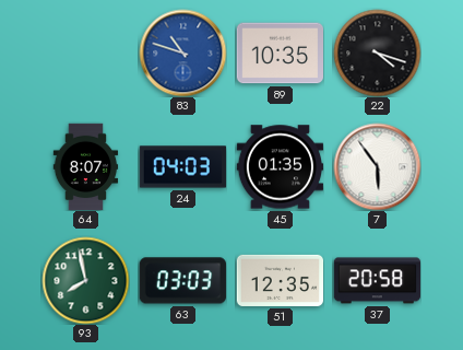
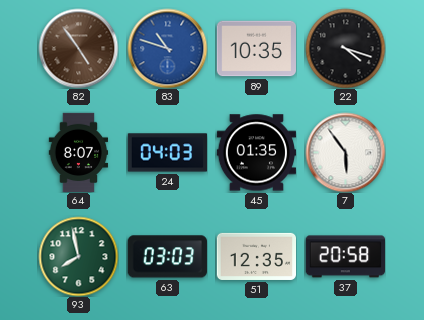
82: none -> 4:54 (78, 48)
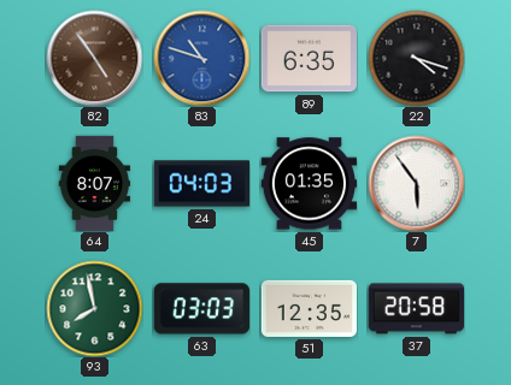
89: 10:35 -> 6:35 (309, 59)
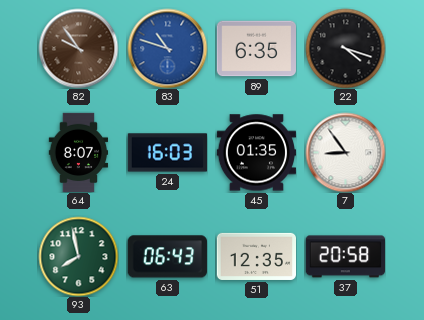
82: 4:54 -> 9:54 (78, 48)
24: 04:03 -> 16:03 (167, 153)
7: 5:54 -> 8:54 (345, 152)
63: 03:03 -> 06:43 (167, 257)
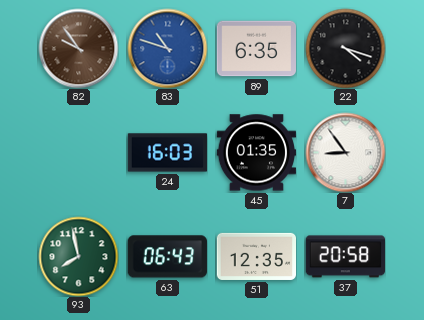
64: 8:07 -> none (79, 152)
